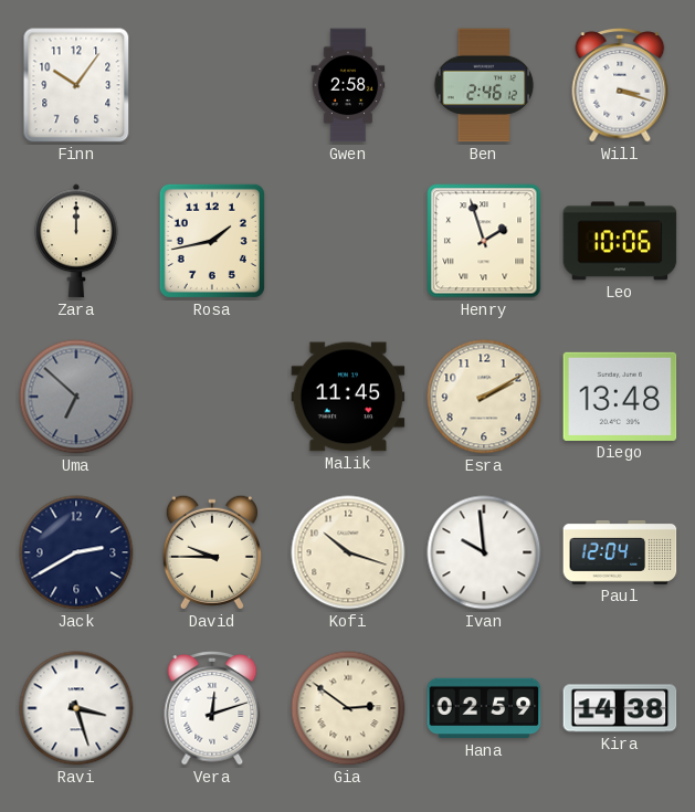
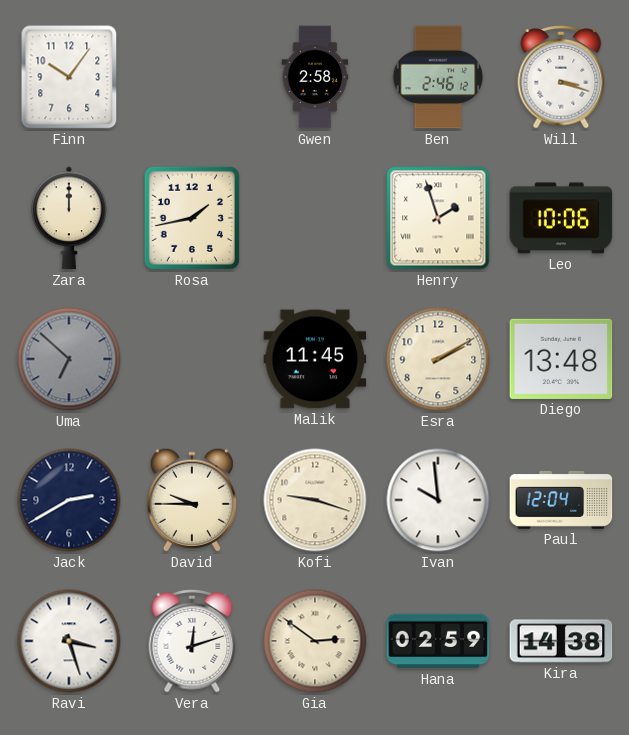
Kofi: 10:18 -> 9:18 (315, 500)
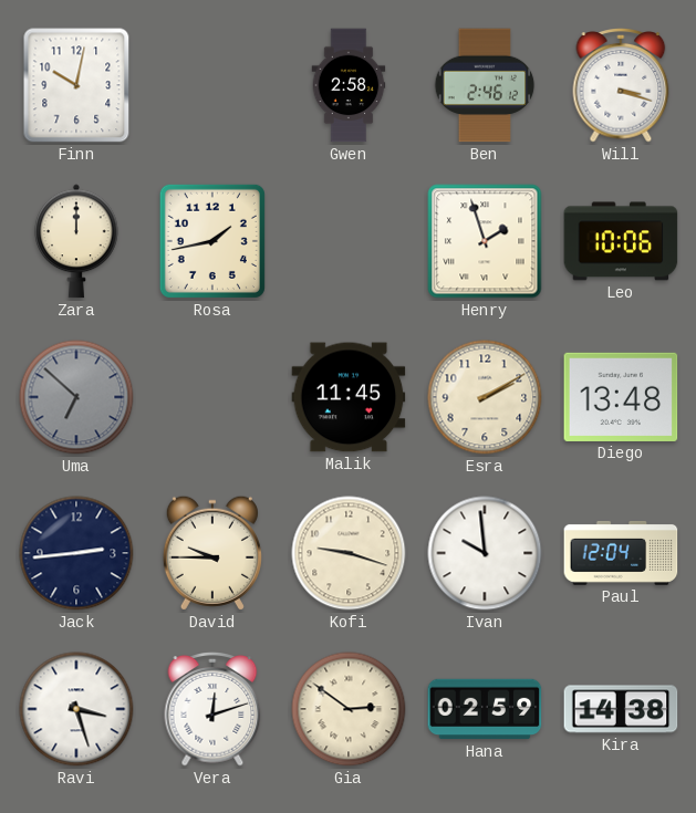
Finn: 10:06 -> 10:02 (76, 85)
Jack: 2:40 -> 2:44 (76, 553)
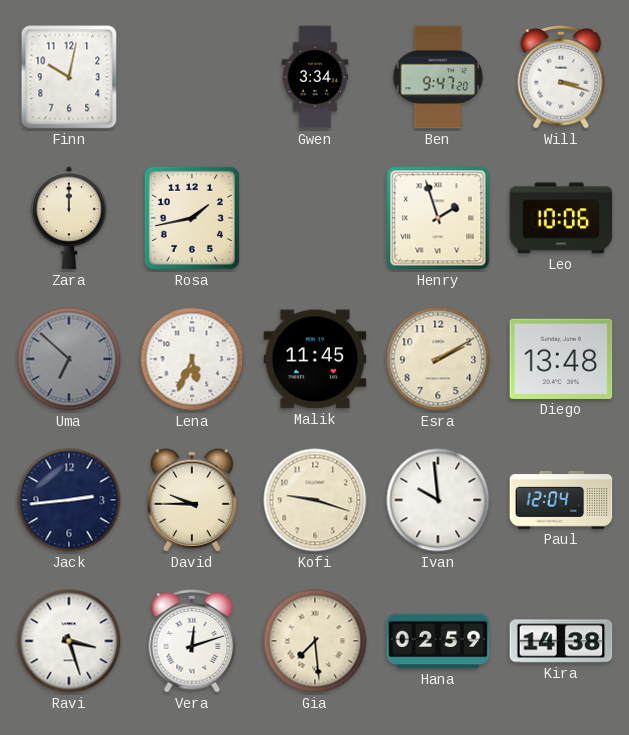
Gwen: 2:58 -> 3:34 (315, 77)
Ben: 2:46 -> 9:47 (438, 77)
Lena: none -> 5:34 (192, 359)
Gia: 2:51 -> 7:29 (315, 641)
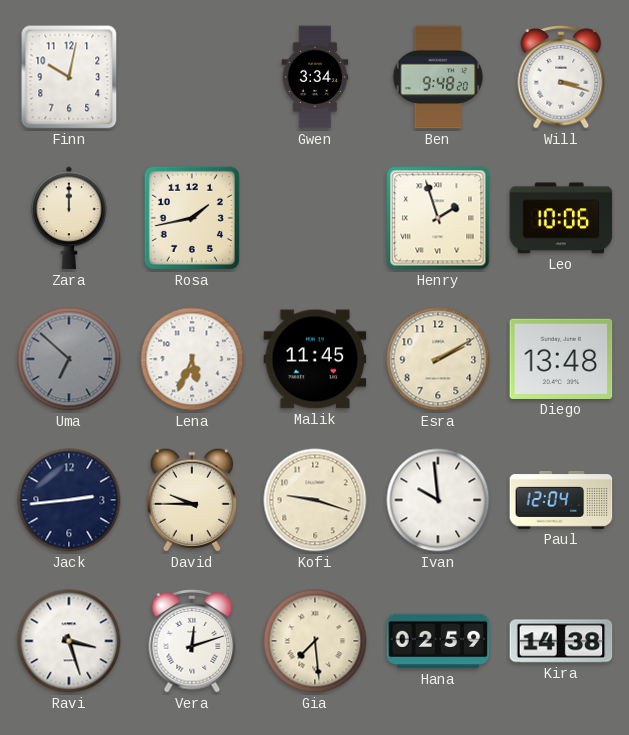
Ben: 9:47 -> 9:48 (438, 77)
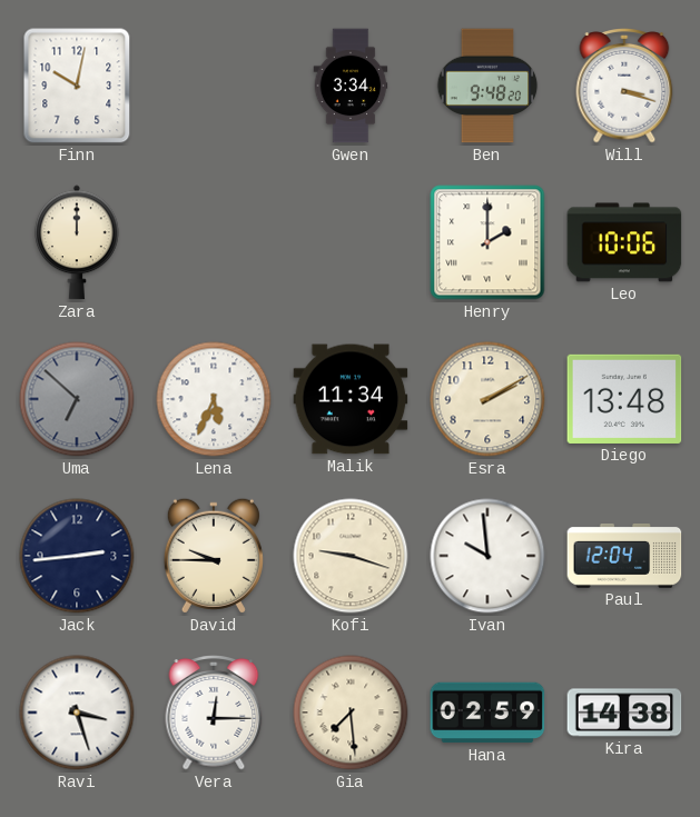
Rosa: 1:43 -> none (192, 218)
Henry: 1:57 -> 2:00 (487, 242)
Malik: 11:45 -> 11:34 (351, 399)
Vera: 12:12 -> 12:15 (214, 714)
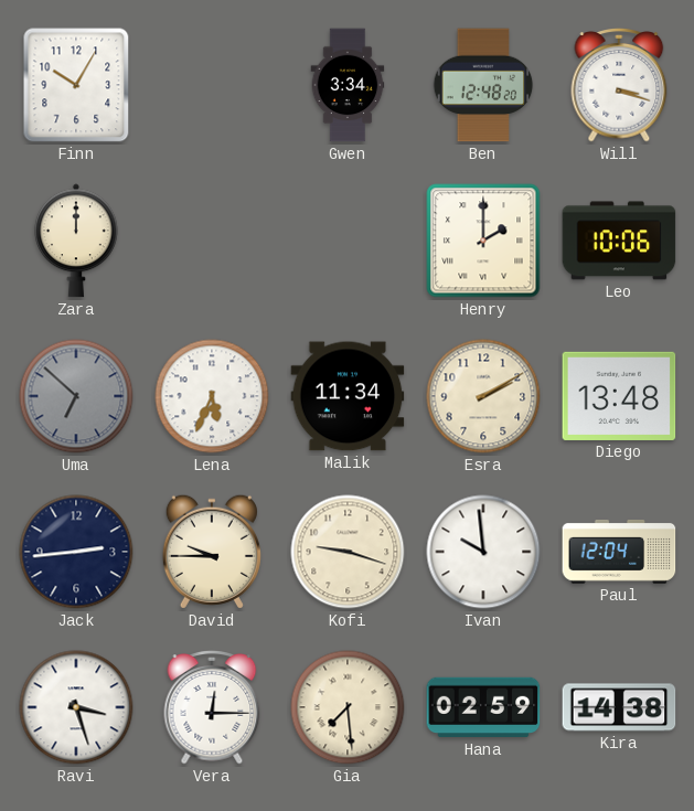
Finn: 10:02 -> 10:05 (76, 85)
Ben: 9:48 -> 12:48 (483, 85)
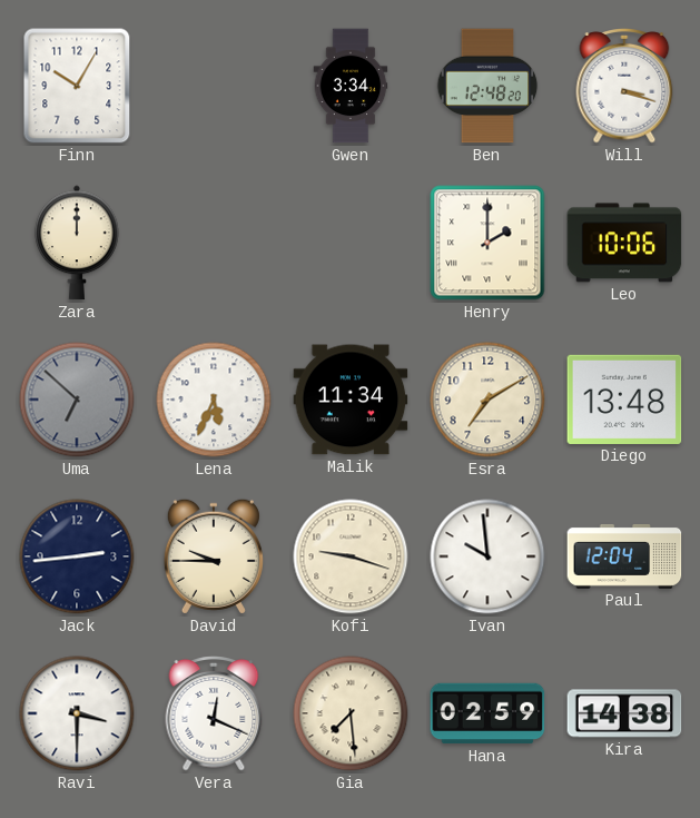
Esra: 2:10 -> 7:10 (487, 400)
Ravi: 3:27 -> 3:30 (77, 713)
Vera: 12:15 -> 12:19 (214, 714)
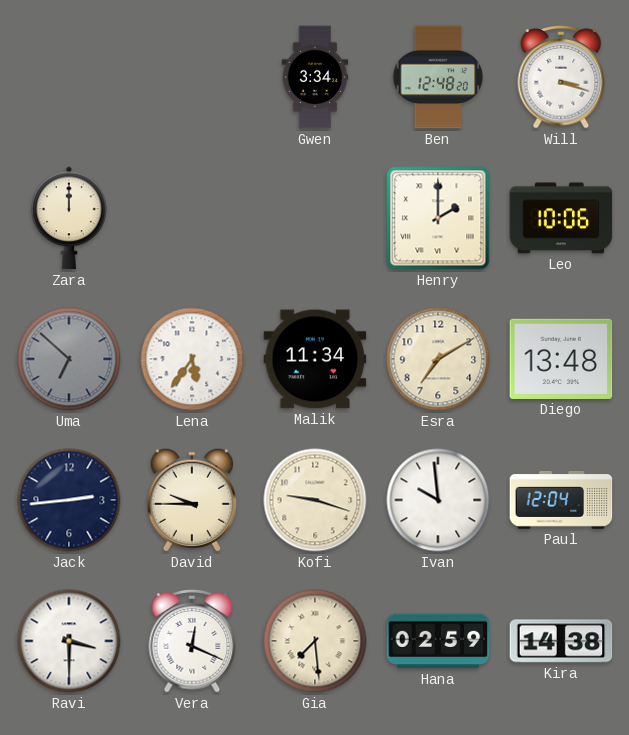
Finn: 10:05 -> none (77, 86)
Lena: 5:34 -> 5:36 (192, 359)
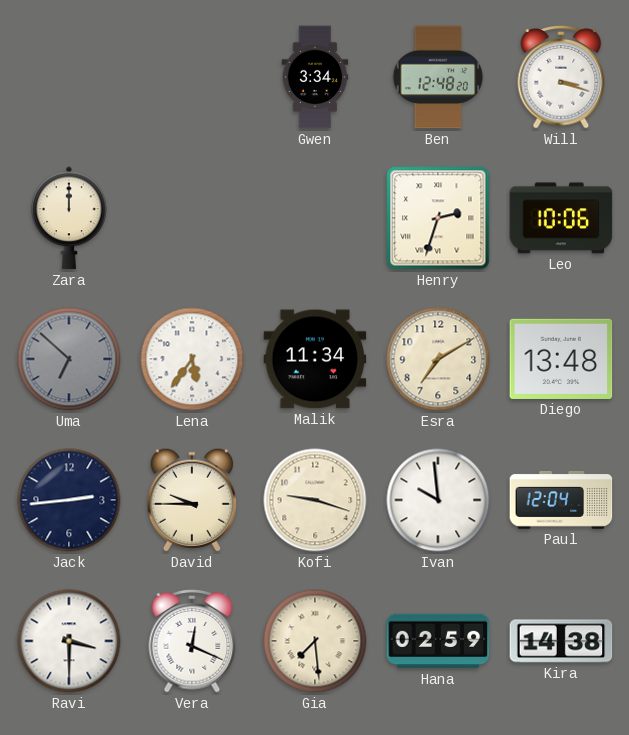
Henry: 2:00 -> 2:33 (438, 218)
